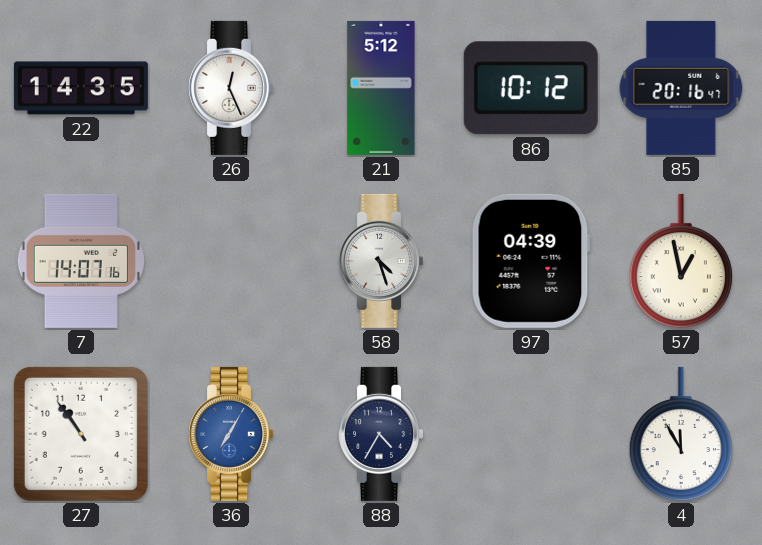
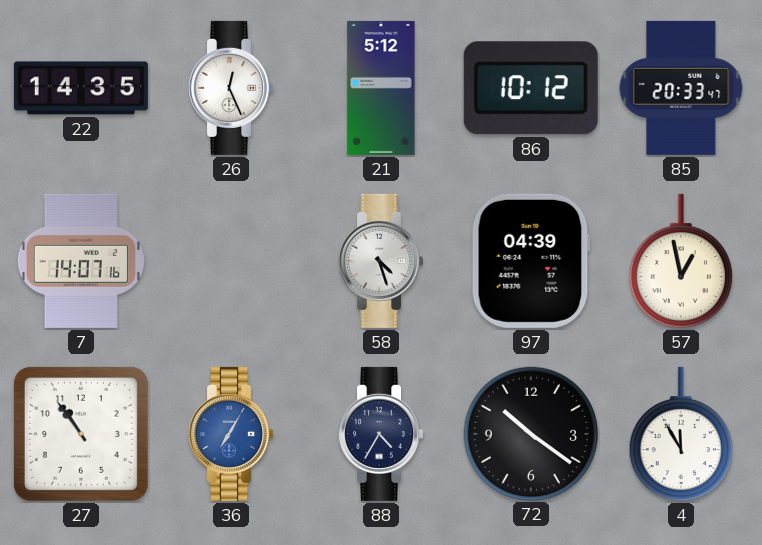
85: 20:16 -> 20:33 (681, 88)
72: none -> 10:21 (530, 433)
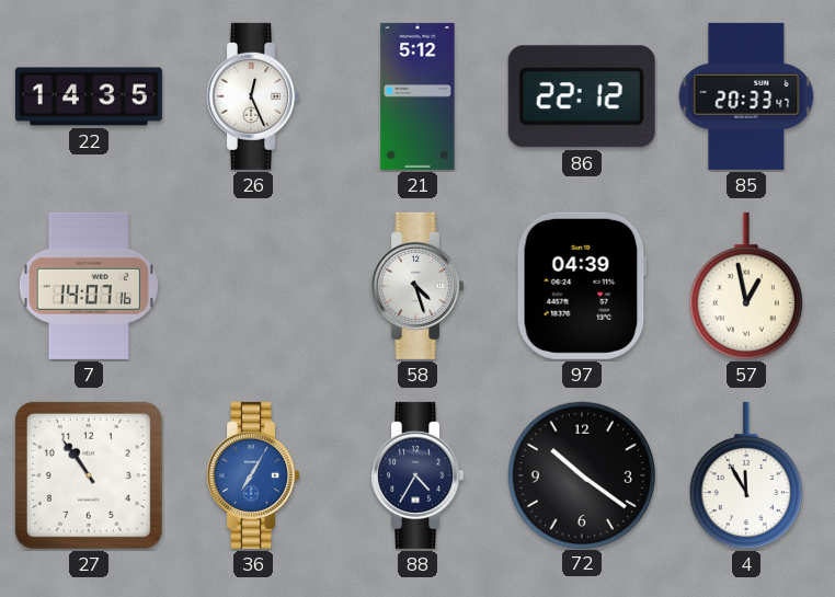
86: 10:12 -> 22:12 (582, 96)
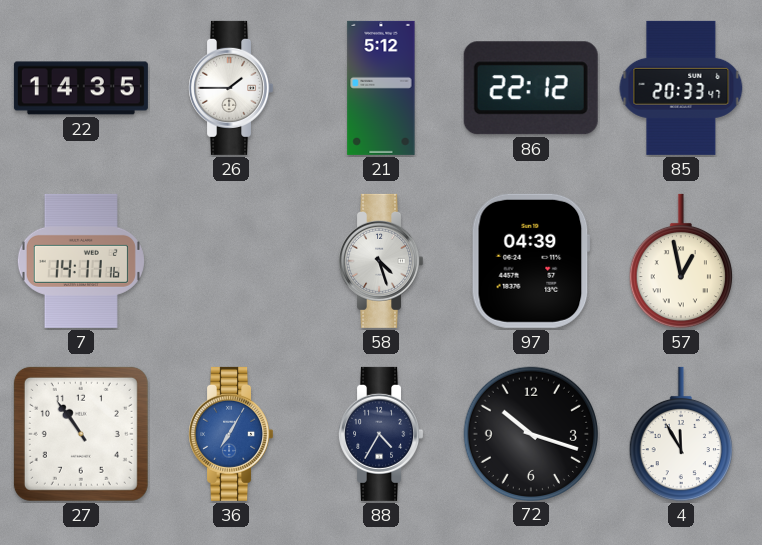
26: 12:26 -> 1:45 (231, 88)
7: 14:07 -> 14:11 (81, 261)
72: 10:21 -> 10:18 (530, 433)
